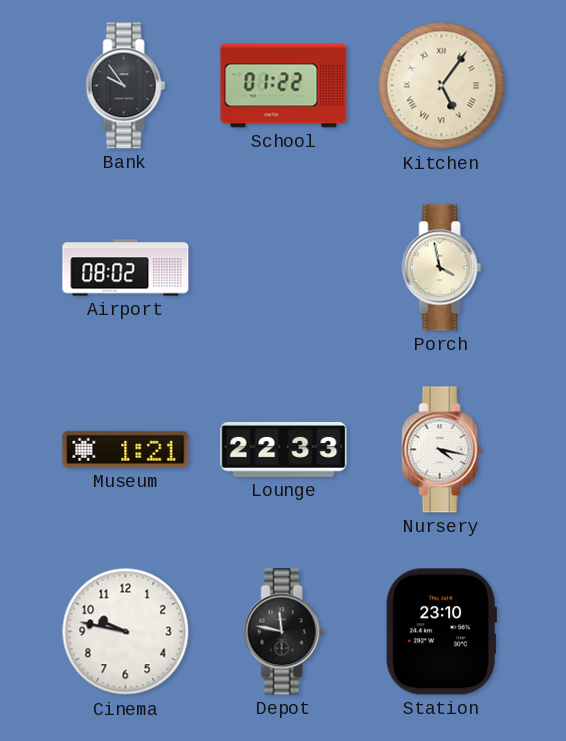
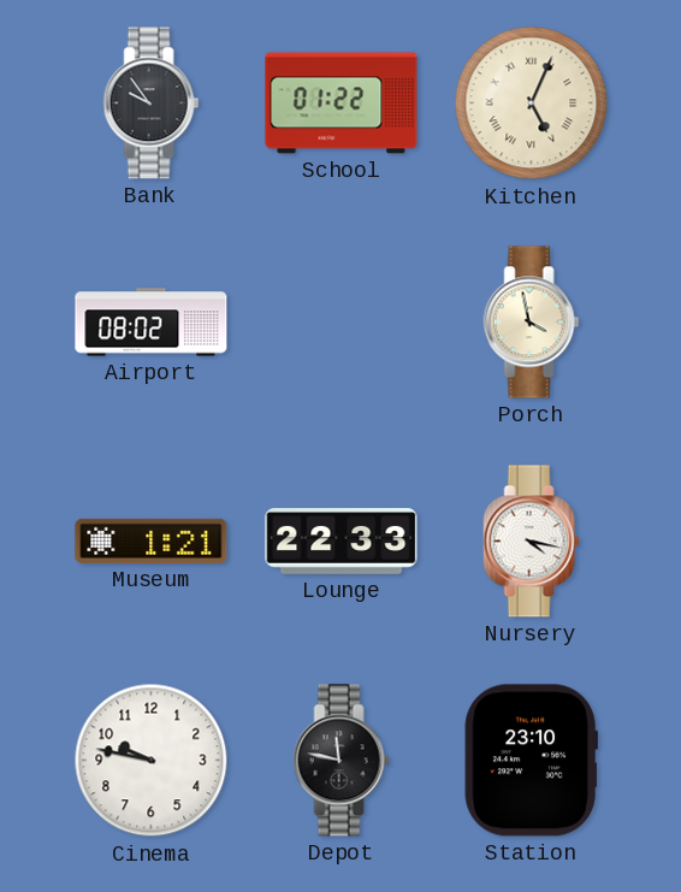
Kitchen: 5:06 -> 5:04 (532, 104)
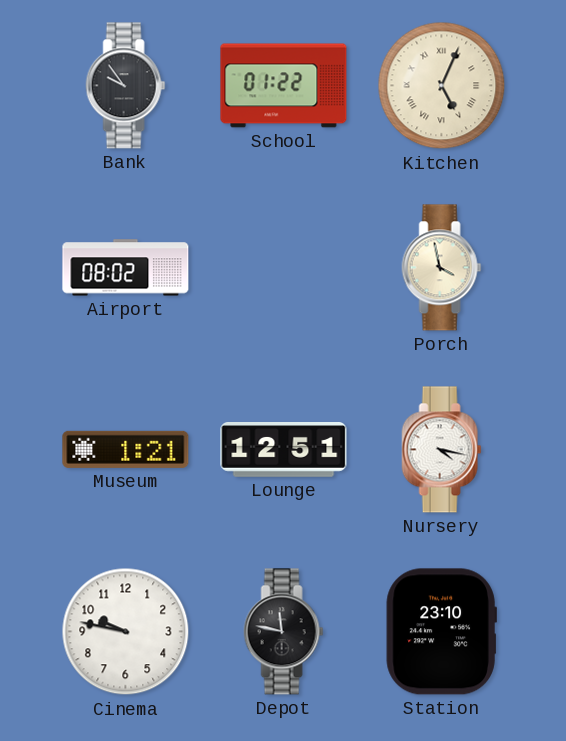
Lounge: 22:33 -> 12:51 (284, 450)
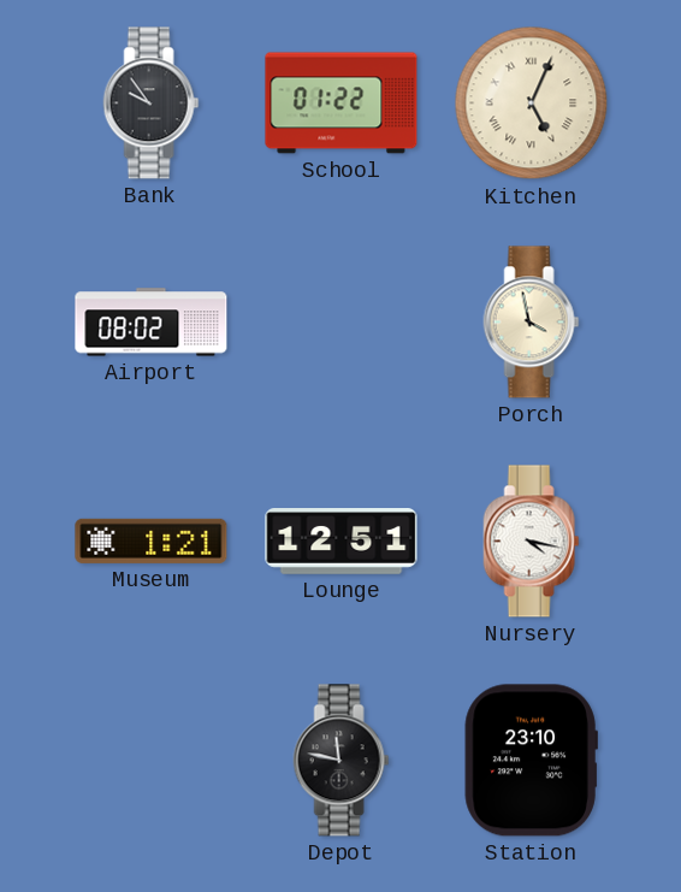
Cinema: 9:47 -> none (126, 632)
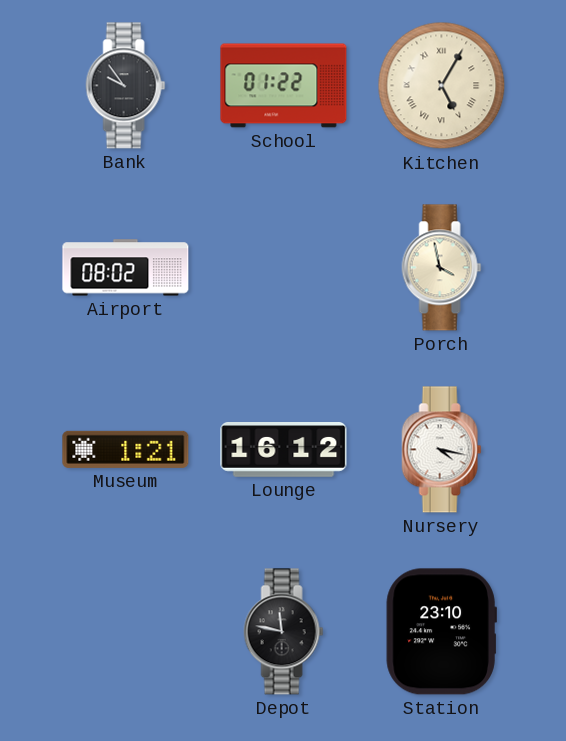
Kitchen: 5:04 -> 5:05 (442, 86)
Lounge: 12:51 -> 16:12 (284, 450)
